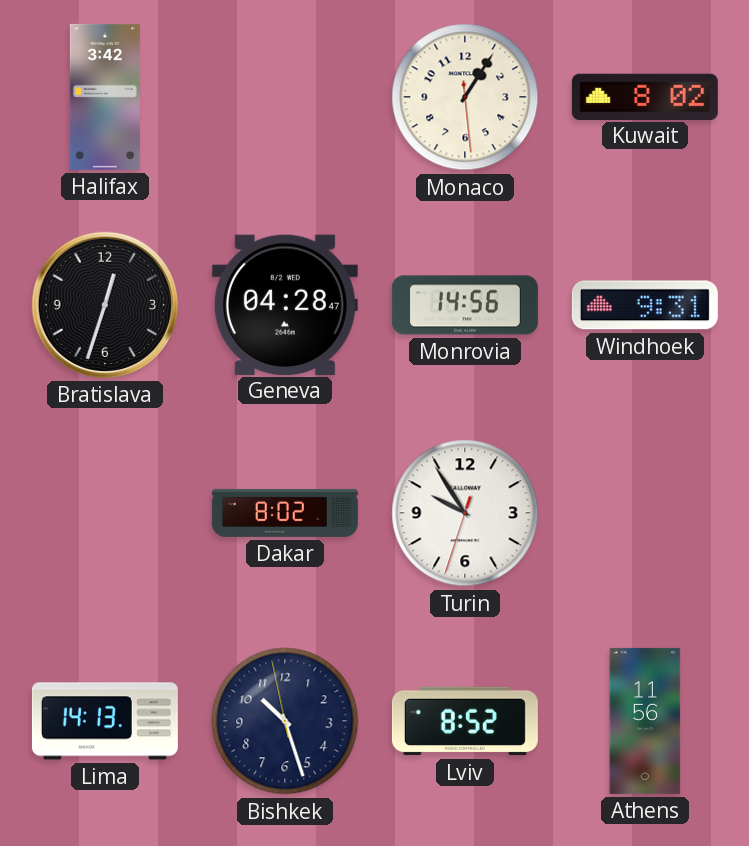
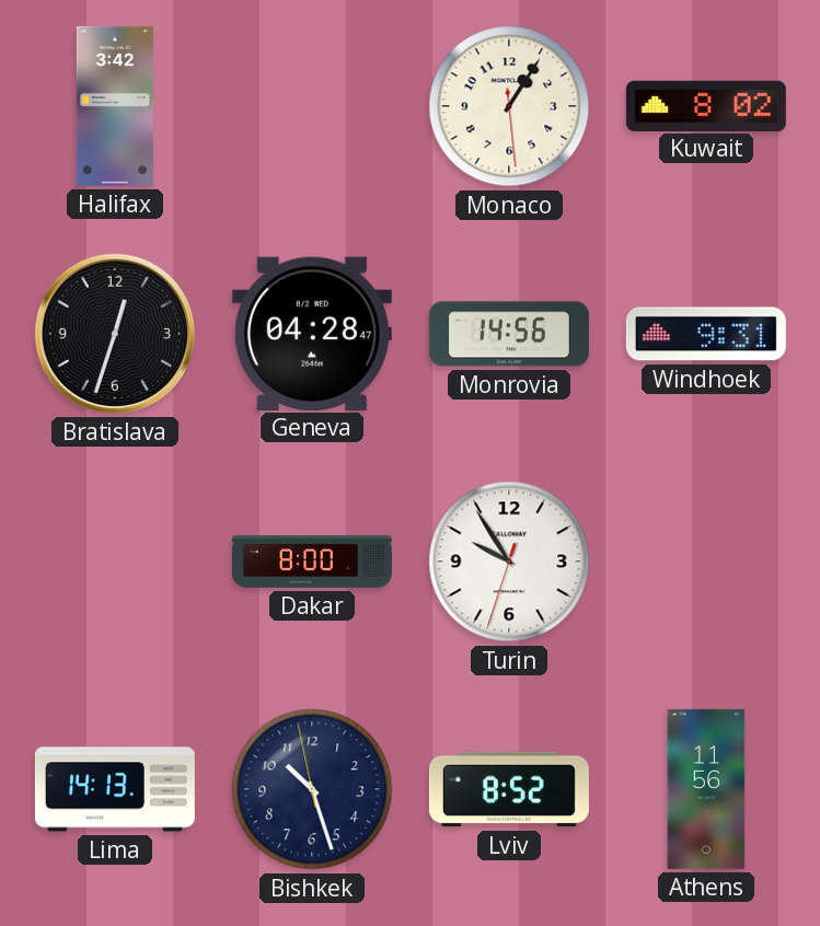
Dakar: 8:02 -> 8:00 (312, 562)
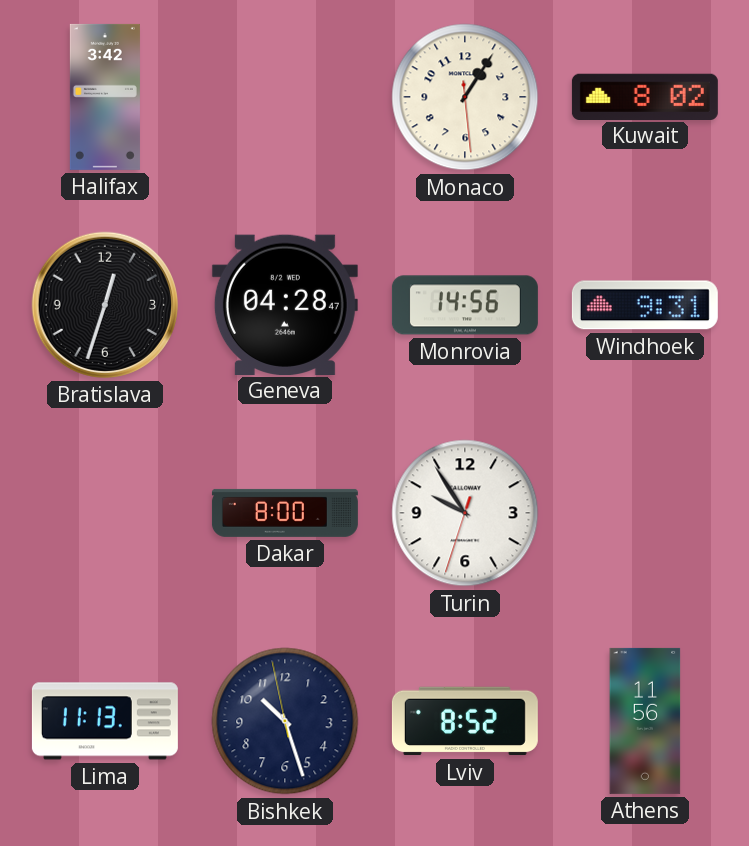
Lima: 14:13 -> 11:13 (105, 721)
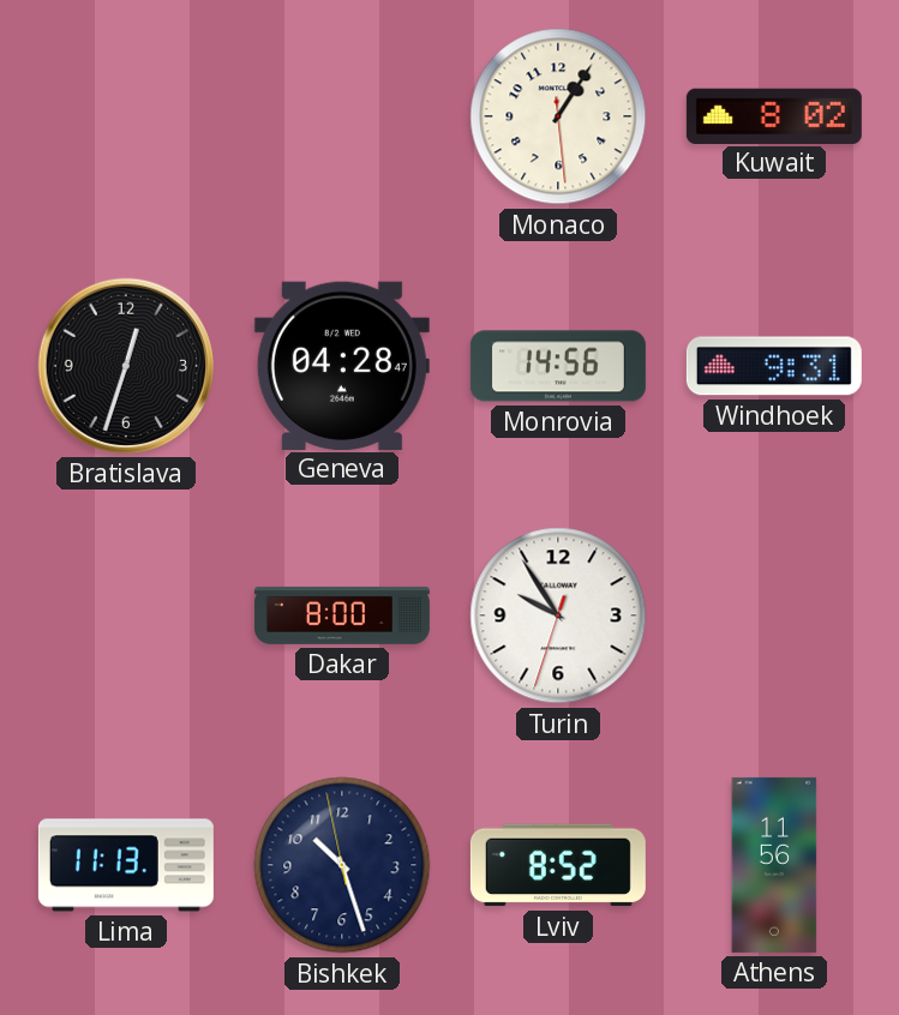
Halifax: 3:42 -> none (105, 97)
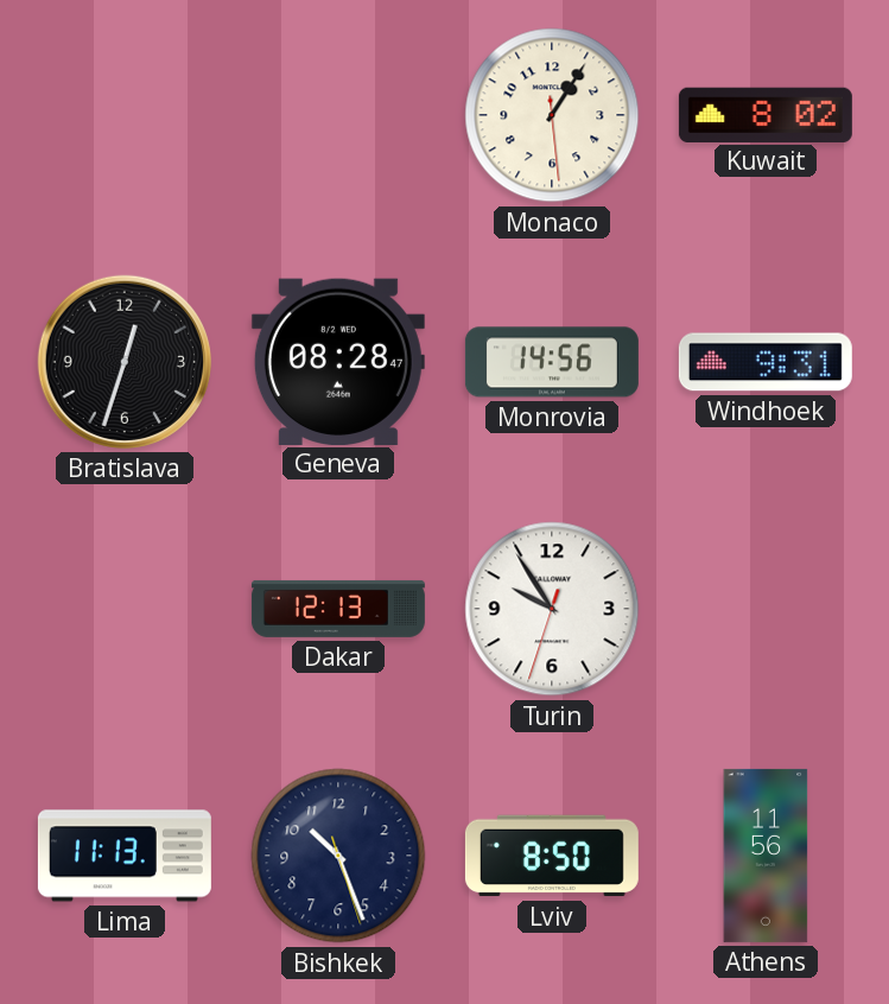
Geneva: 04:28 -> 08:28 (338, 361)
Dakar: 8:00 -> 12:13 (338, 609)
Bishkek: 10:26:58 -> 10:26:27 (338, 856)
Lviv: 8:52 -> 8:50 (552, 856)
